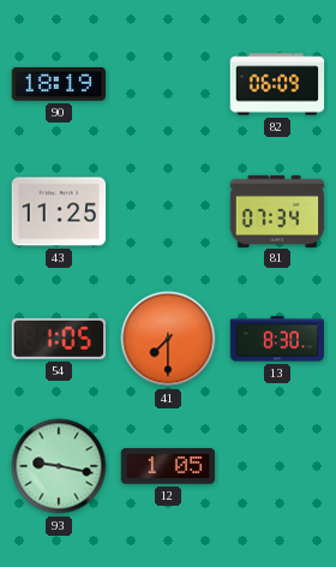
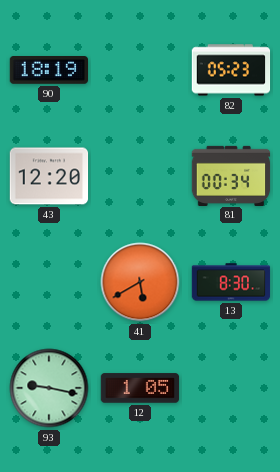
82: 06:09 -> 05:23 (231, 70)
43: 11:25 -> 12:20 (49, 176)
81: 07:34 -> 00:34 (231, 175)
54: 1:05 -> none (58, 339)
41: 7:30 -> 5:40 (140, 282)
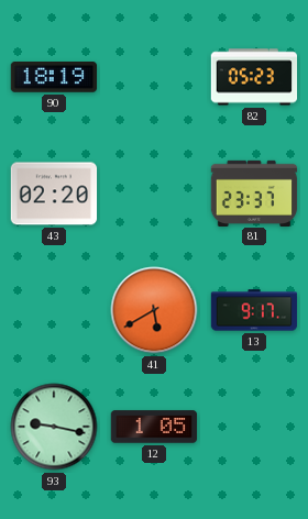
43: 12:20 -> 02:20 (54, 194)
81: 00:34 -> 23:37 (254, 192)
13: 8:30 -> 9:17 (254, 310)
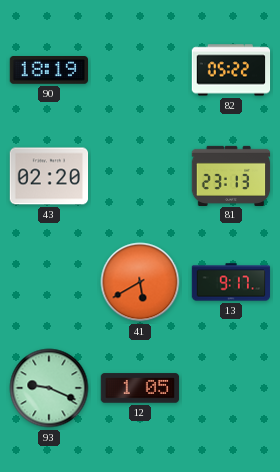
82: 05:23 -> 05:22 (231, 70)
81: 23:37 -> 23:13 (231, 175)
93: 9:17 -> 9:19 (49, 388)
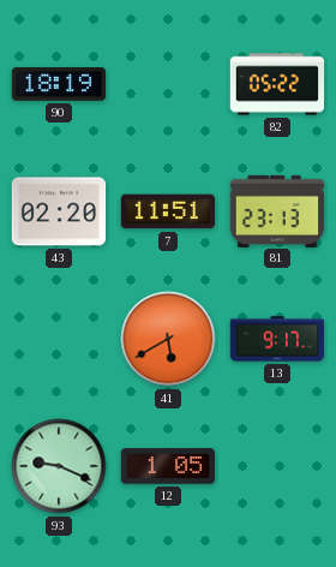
7: none -> 11:51 (168, 211)
